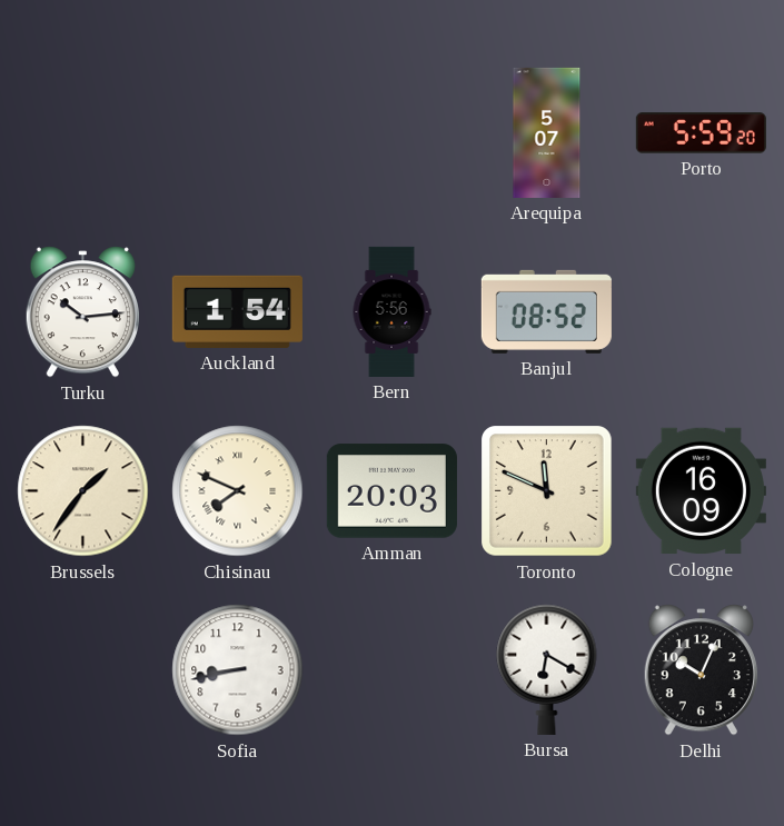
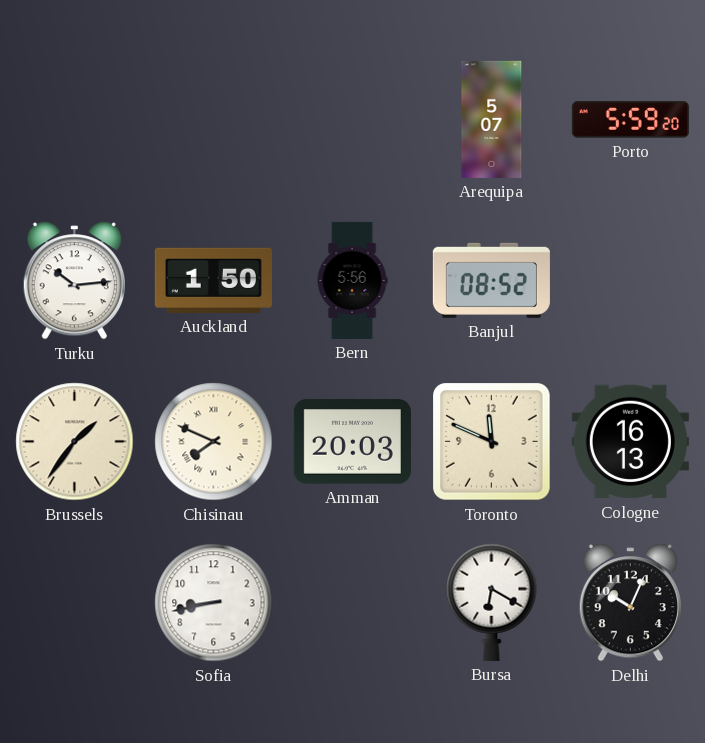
Auckland: 1:54 -> 1:50 (213, 280)
Cologne: 16:09 -> 16:13 (630, 442)
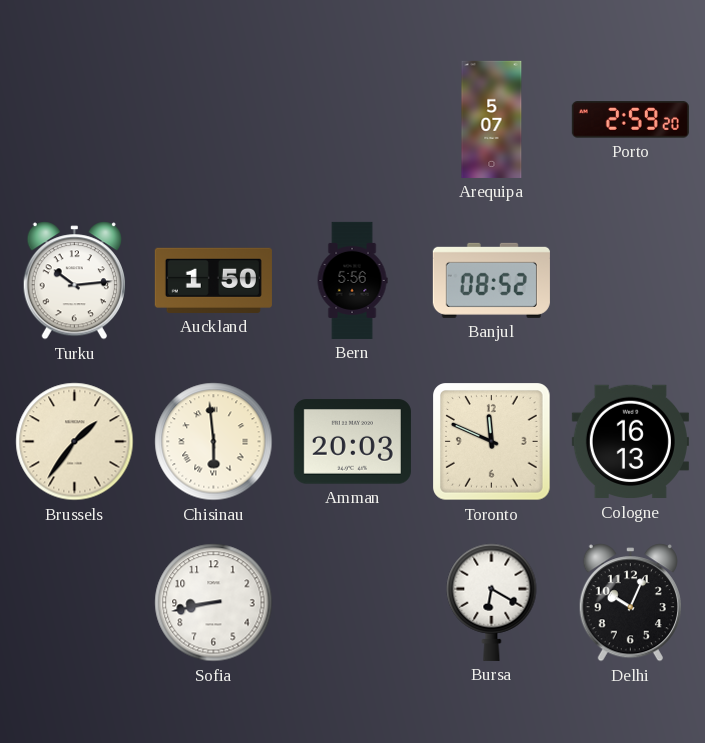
Porto: 5:59 -> 2:59 (630, 120)
Chisinau: 7:49 -> 5:59 (214, 442)
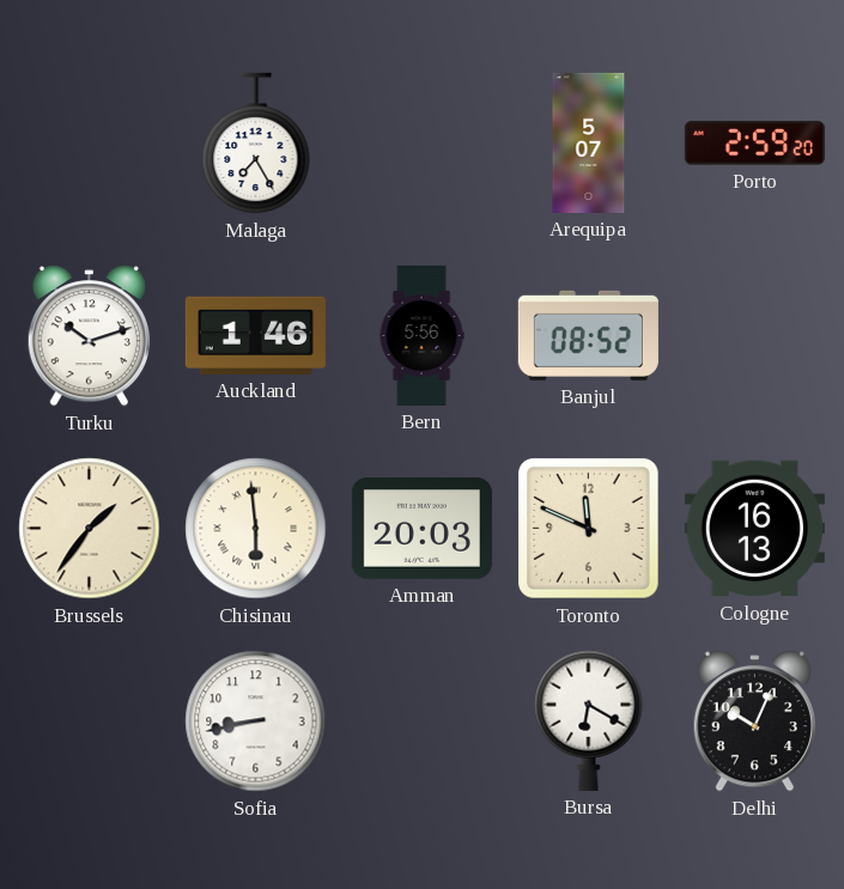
Malaga: none -> 7:25 (256, 144)
Turku: 10:14 -> 10:12 (89, 336)
Auckland: 1:50 -> 1:46 (255, 335)
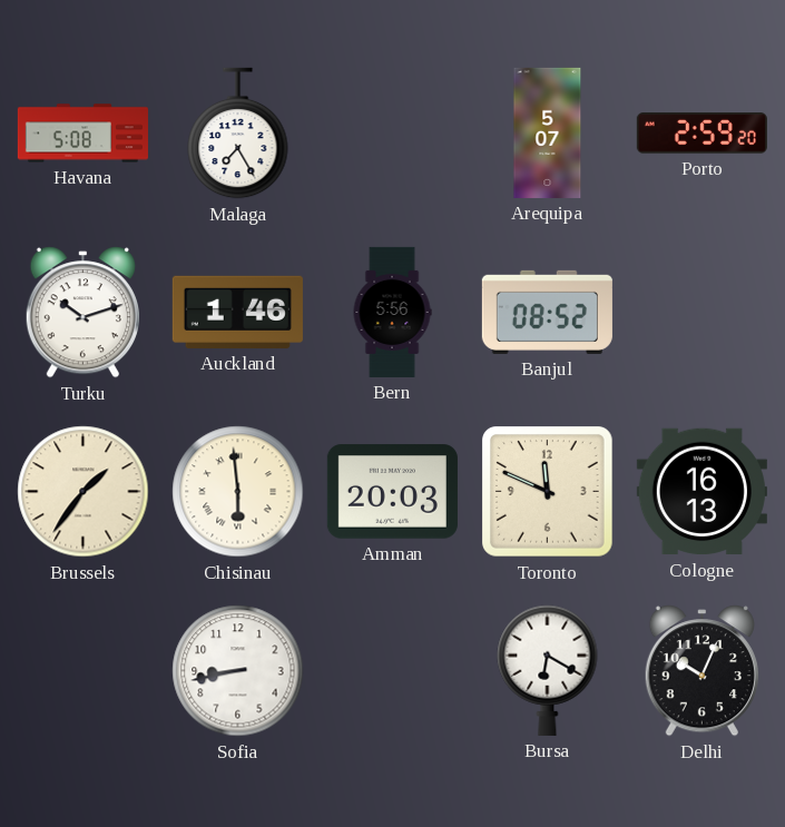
Havana: none -> 5:08 (82, 134)
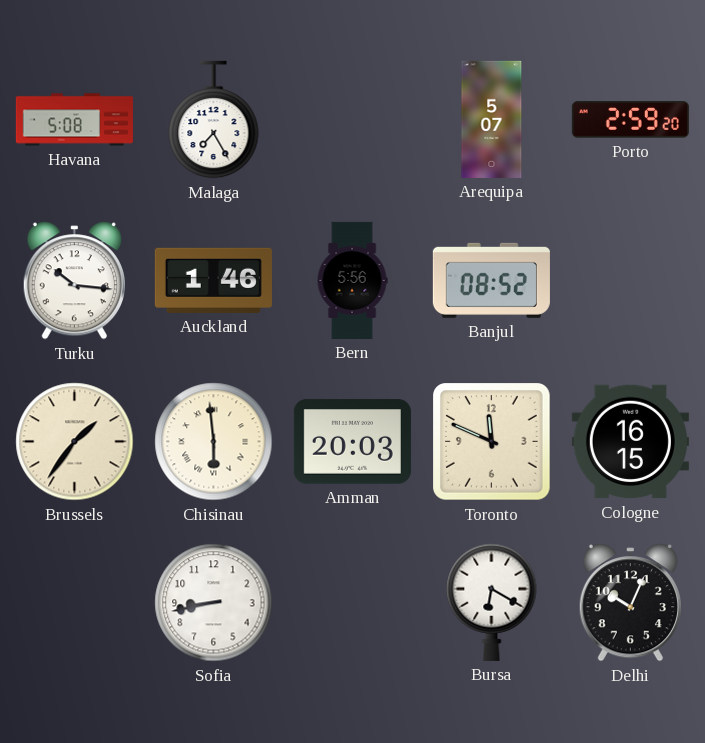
Turku: 10:12 -> 10:16 (74, 281)
Cologne: 16:13 -> 16:15 (630, 442)
